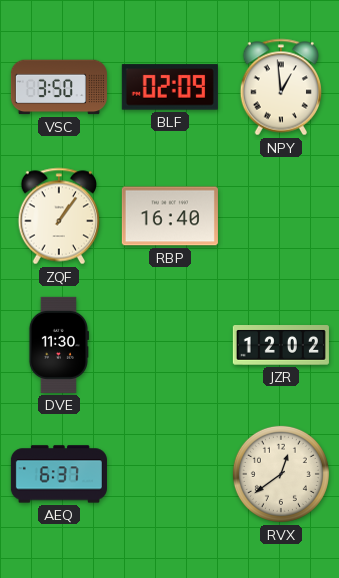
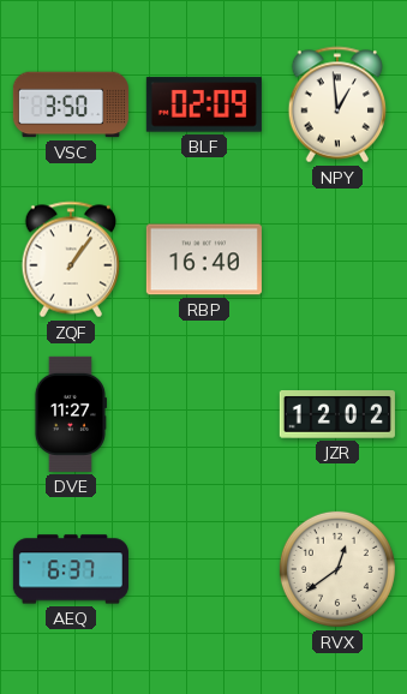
DVE: 11:30 -> 11:27 (70, 414)
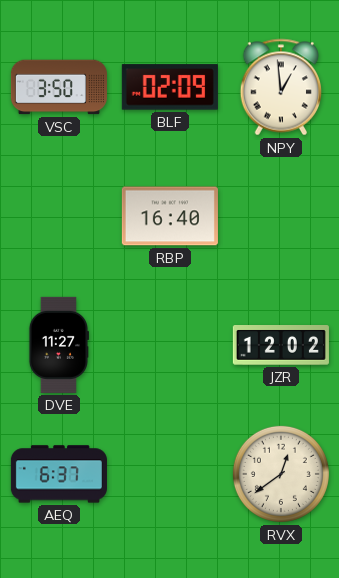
ZQF: 1:06 -> none (70, 259)
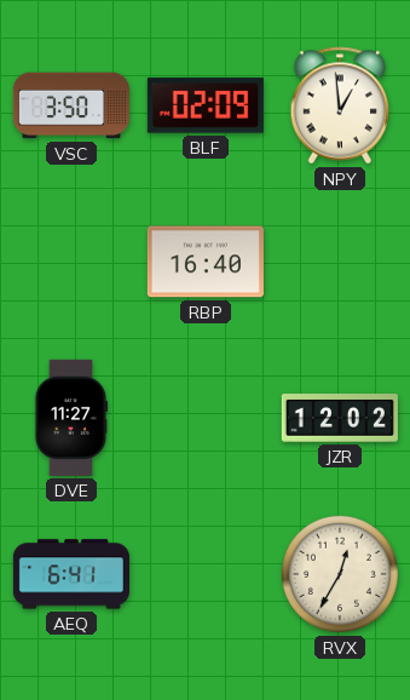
AEQ: 6:37 -> 6:41 (71, 574)
RVX: 12:39 -> 12:35 (340, 574)
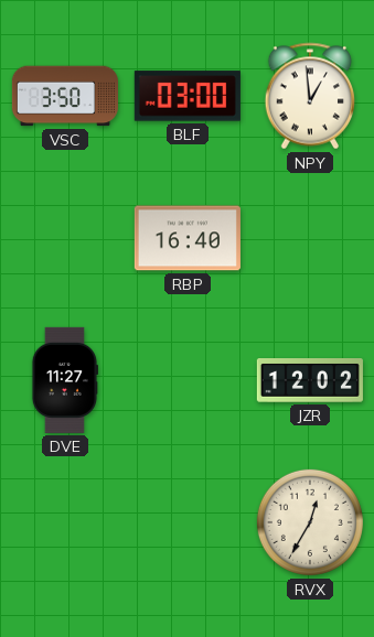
BLF: 02:09 -> 03:00 (188, 96)
AEQ: 6:41 -> none (71, 574)
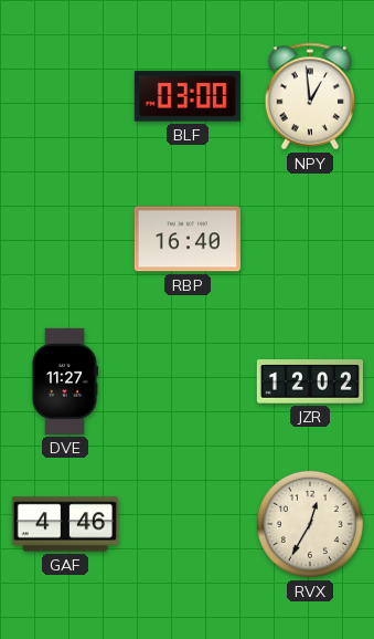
VSC: 3:50 -> none (65, 96)
GAF: none -> 4:46 (65, 524)
